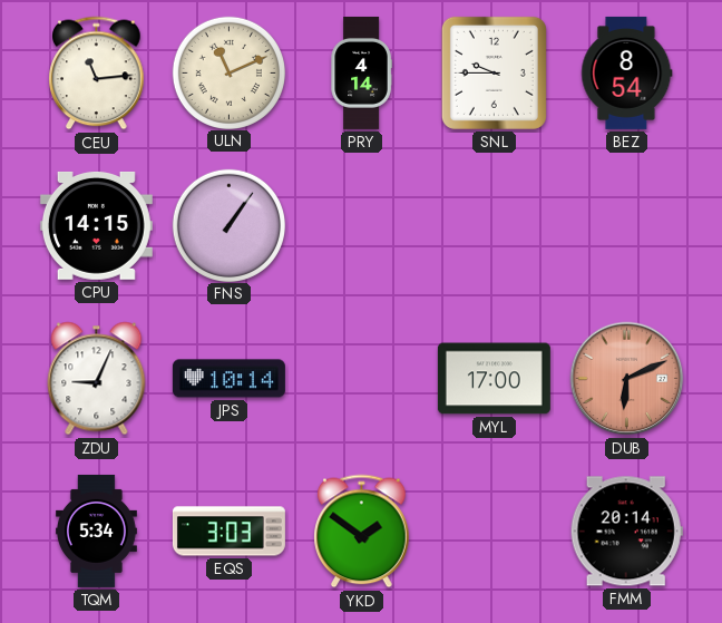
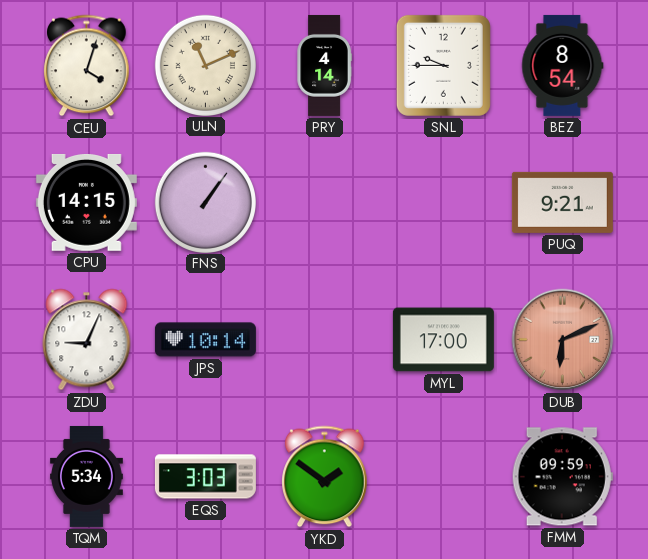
CEU: 11:14 -> 4:03 (87, 66)
PUQ: none -> 9:21 (562, 202)
FMM: 20:14 -> 09:59 (562, 477)
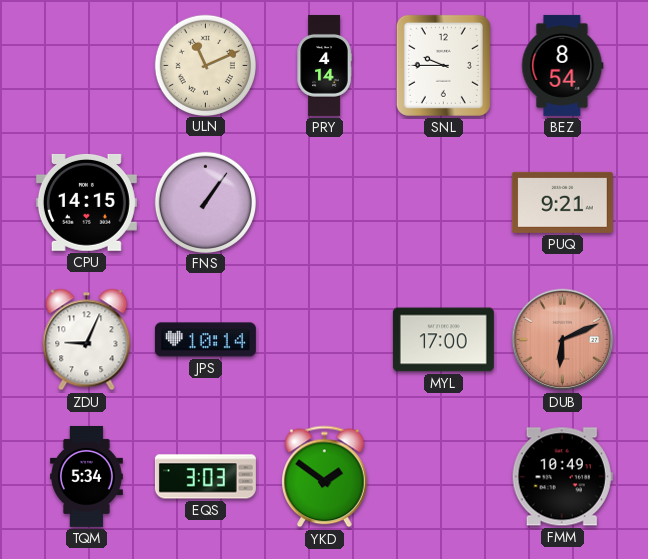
CEU: 4:03 -> none (87, 66)
FMM: 09:59 -> 10:49 (562, 477)
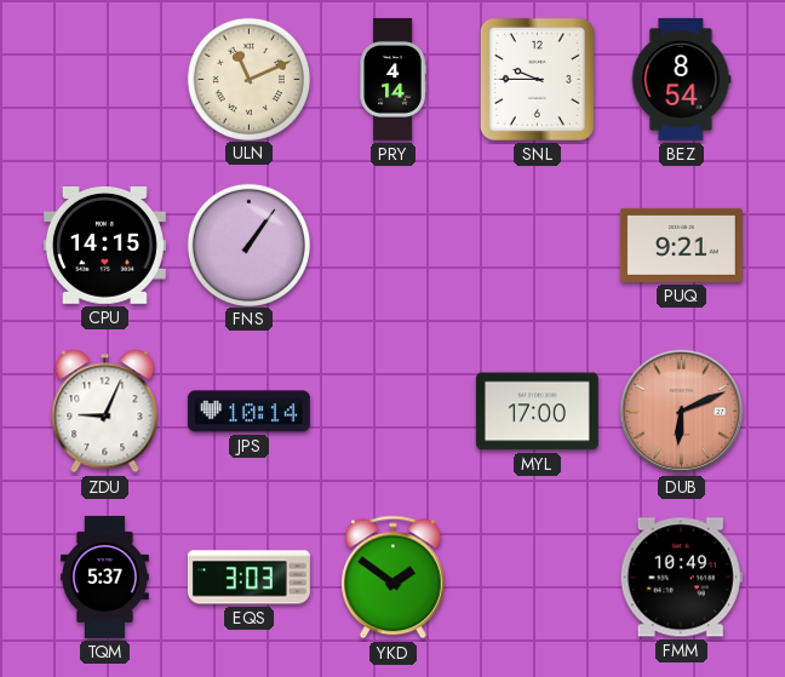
TQM: 5:34 -> 5:37 (104, 576)
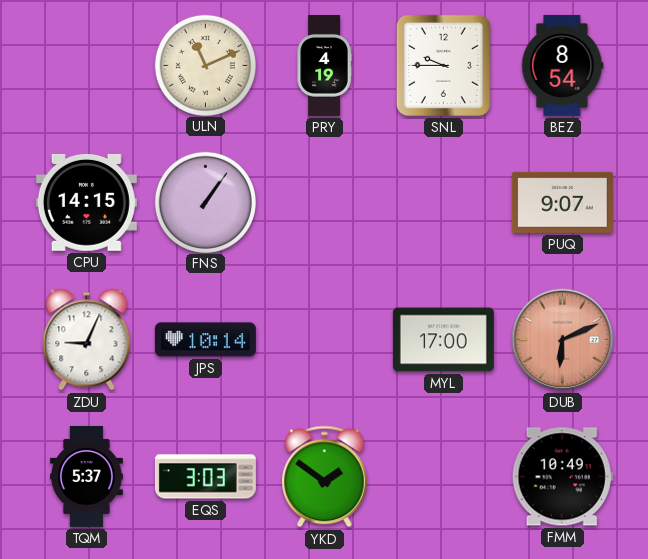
PRY: 4:14 -> 4:19 (324, 65)
PUQ: 9:21 -> 9:07 (562, 202)
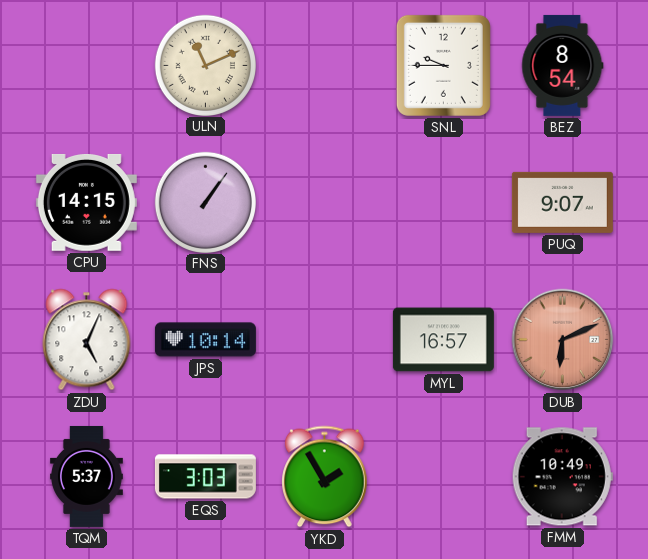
PRY: 4:19 -> none (324, 65)
ZDU: 9:04 -> 5:04 (87, 340)
MYL: 17:00 -> 16:57 (443, 340)
YKD: 1:51 -> 1:55 (325, 477)
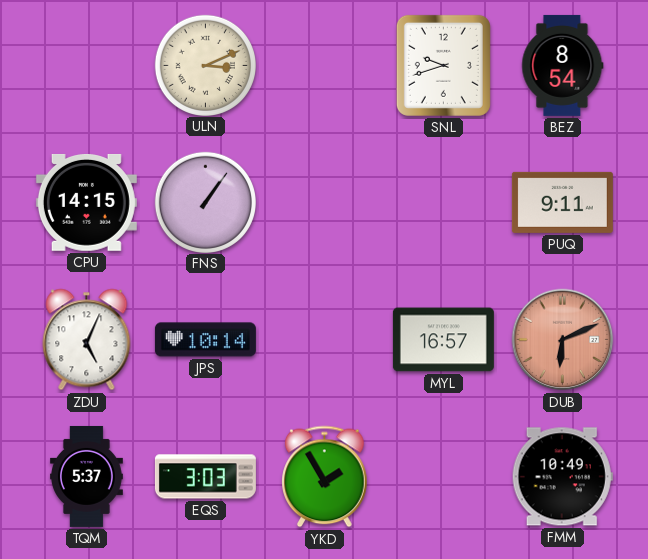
ULN: 11:11 -> 3:11 (205, 65)
SNL: 9:45 -> 9:42 (443, 65)
PUQ: 9:07 -> 9:11 (562, 202)
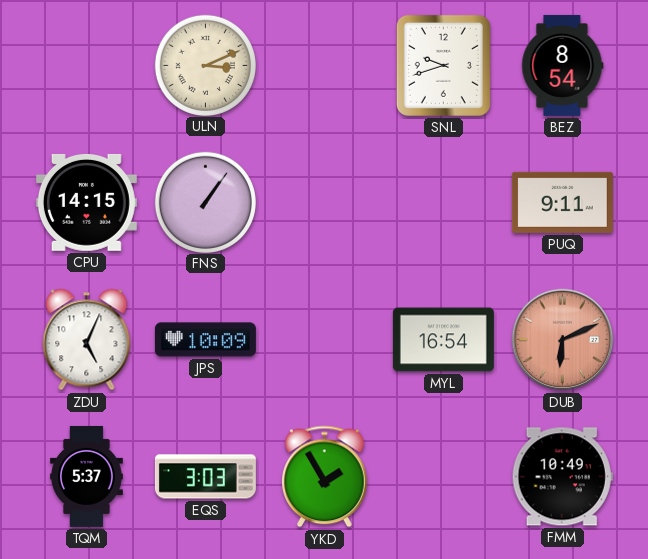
JPS: 10:14 -> 10:09 (205, 340)
MYL: 16:57 -> 16:54 (443, 340)
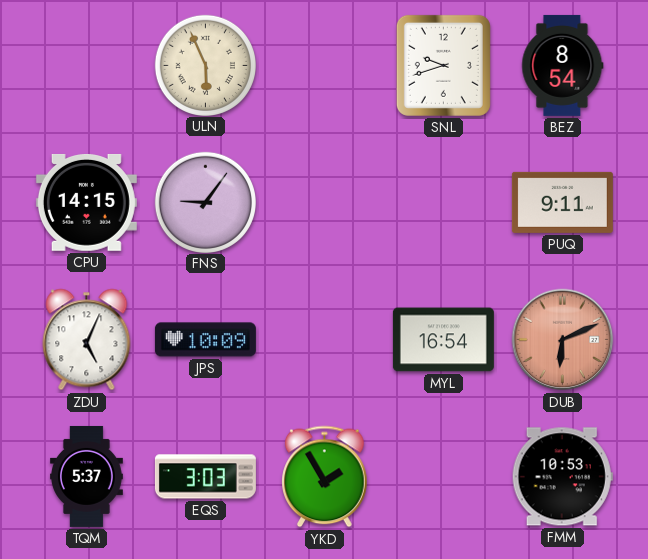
ULN: 3:11 -> 5:56 (205, 65)
FNS: 1:06 -> 9:06 (205, 202)
FMM: 10:49 -> 10:53 (562, 477)
